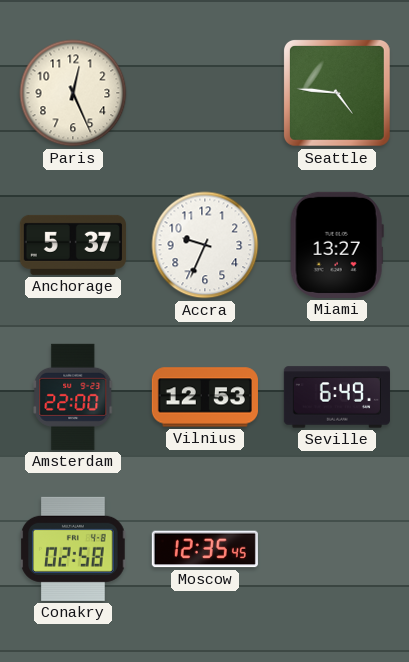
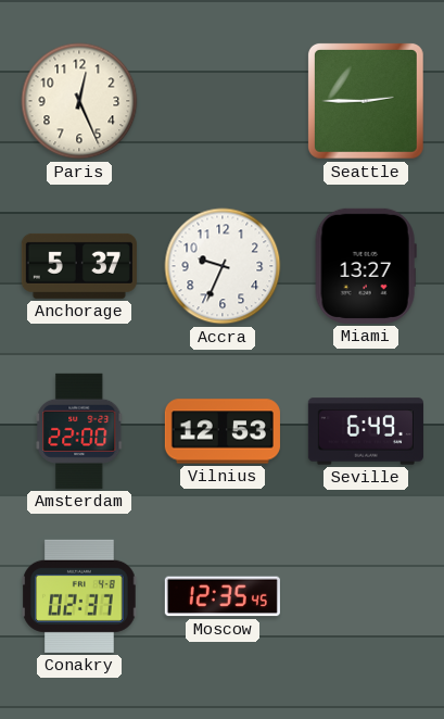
Seattle: 4:46 -> 2:45 (366, 101)
Conakry: 02:58 -> 02:37 (79, 596)
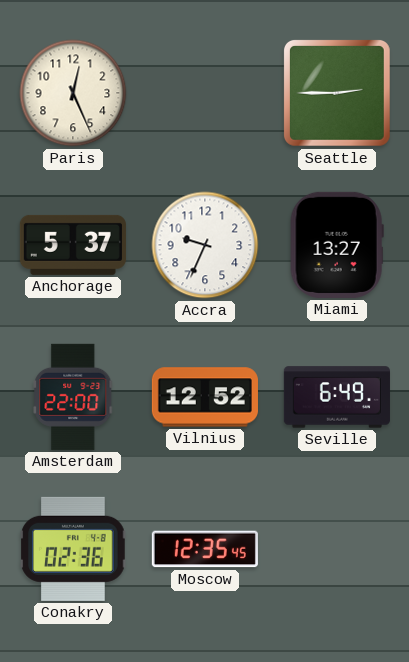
Vilnius: 12:53 -> 12:52 (205, 397)
Conakry: 02:37 -> 02:36 (73, 549)
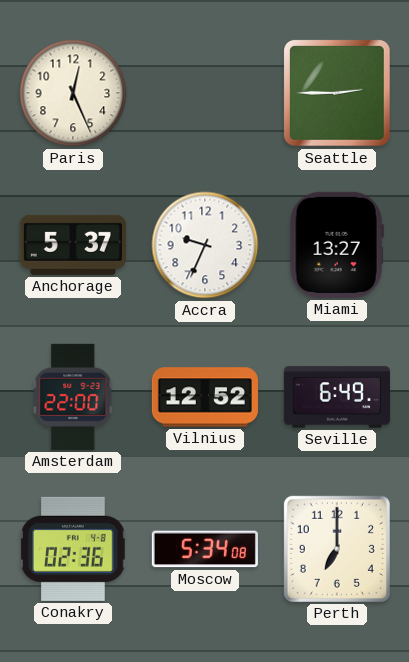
Moscow: 12:35 -> 5:34 (205, 549)
Perth: none -> 7:00 (337, 549)
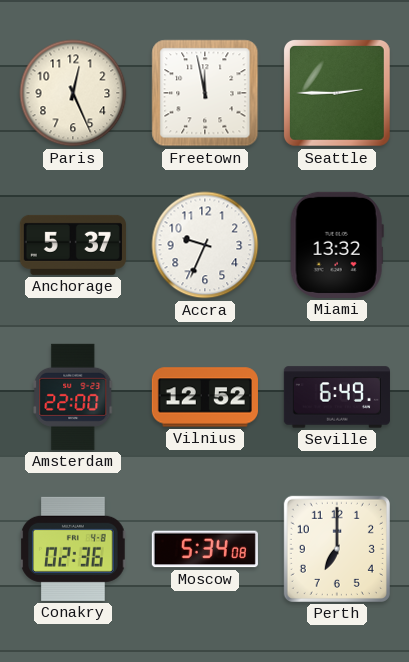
Freetown: none -> 11:58 (205, 93)
Miami: 13:27 -> 13:32 (337, 245)
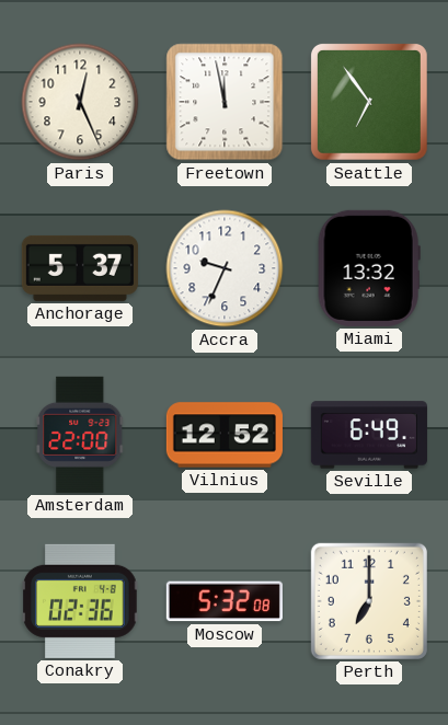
Seattle: 2:45 -> 6:54 (369, 102)
Moscow: 5:34 -> 5:32 (225, 601)
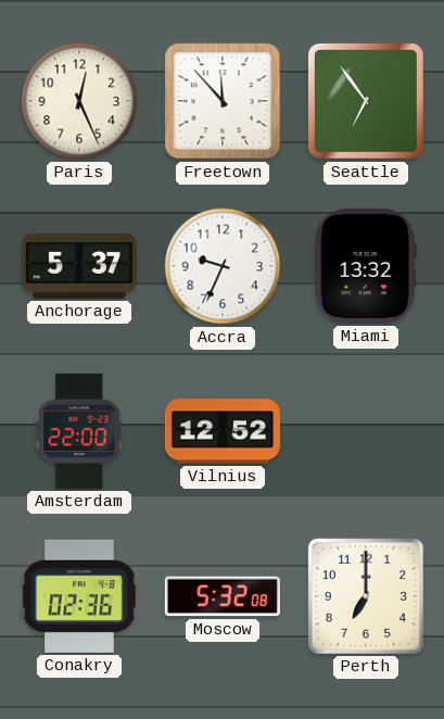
Freetown: 11:58 -> 11:53 (223, 101)
Seville: 6:49 -> none (369, 435)
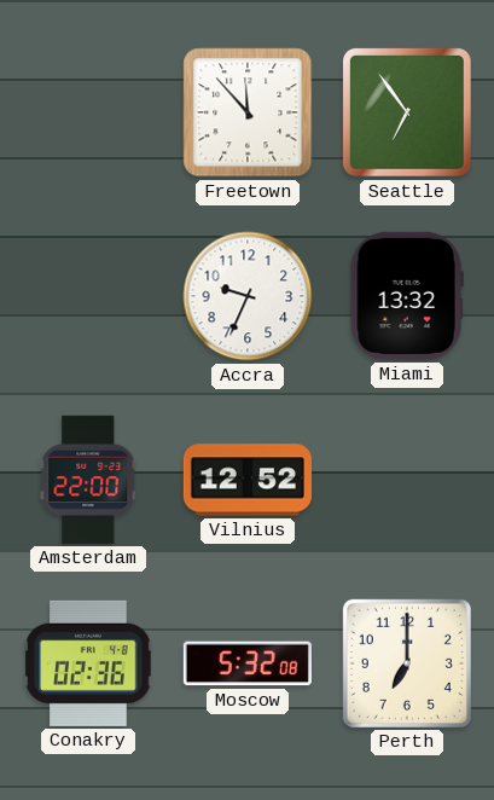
Paris: 12:26 -> none (79, 101)
Anchorage: 5:37 -> none (79, 266)
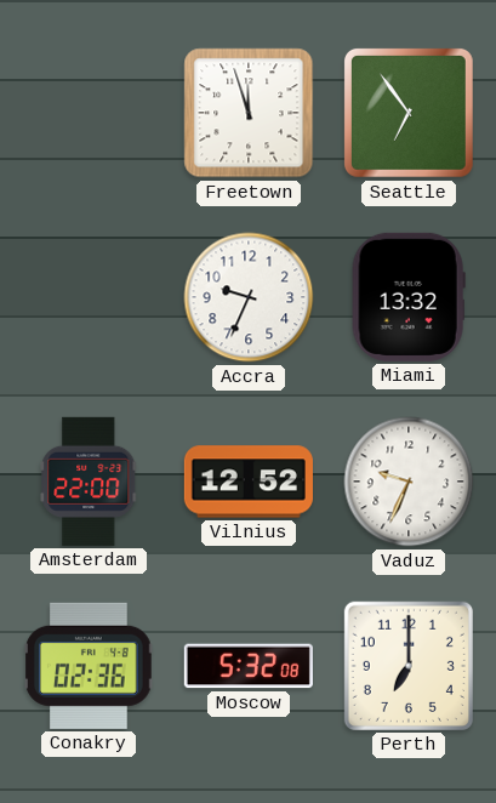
Freetown: 11:53 -> 11:57 (249, 113)
Vaduz: none -> 9:34 (409, 482)
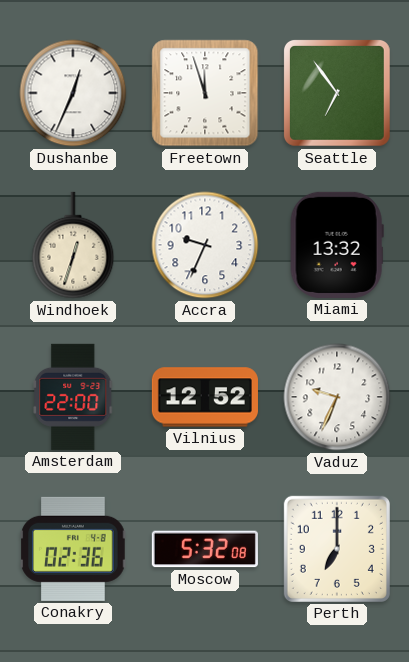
Dushanbe: none -> 12:34 (73, 93)
Windhoek: none -> 12:33 (73, 245)
